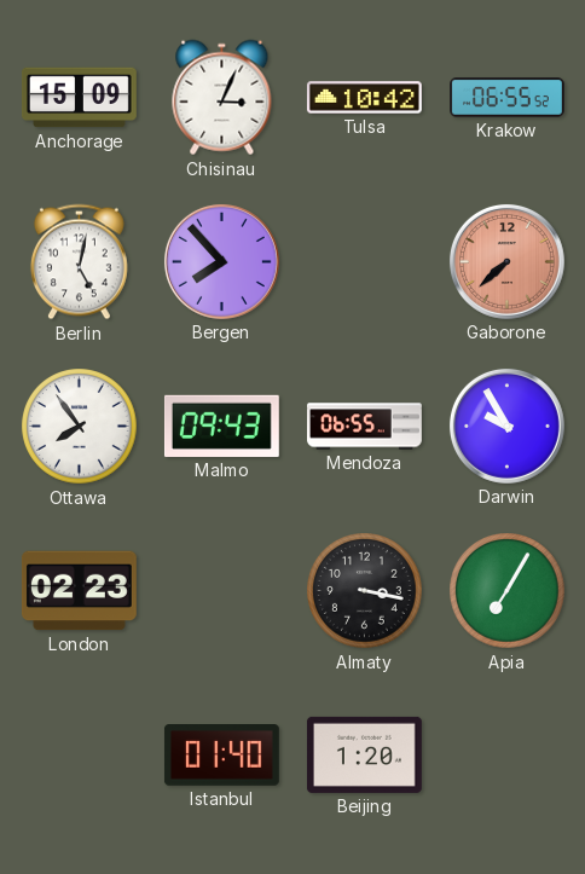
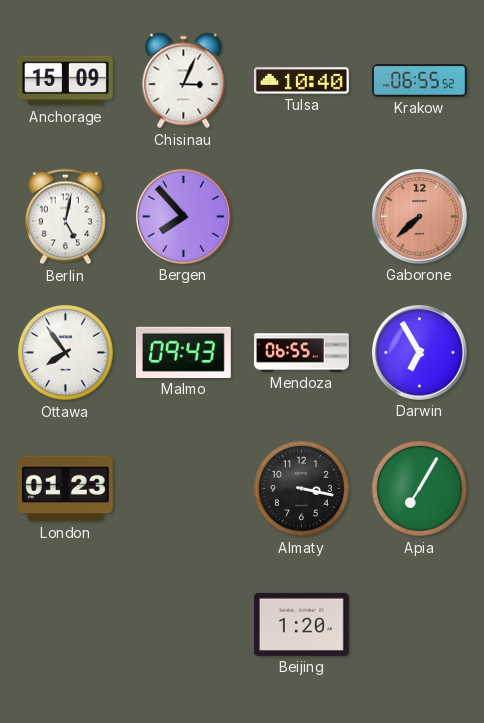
Tulsa: 10:42 -> 10:40 (301, 81)
Darwin: 9:55 -> 6:55 (419, 352)
London: 02:23 -> 01:23 (65, 489)
Istanbul: 01:40 -> none (221, 756)
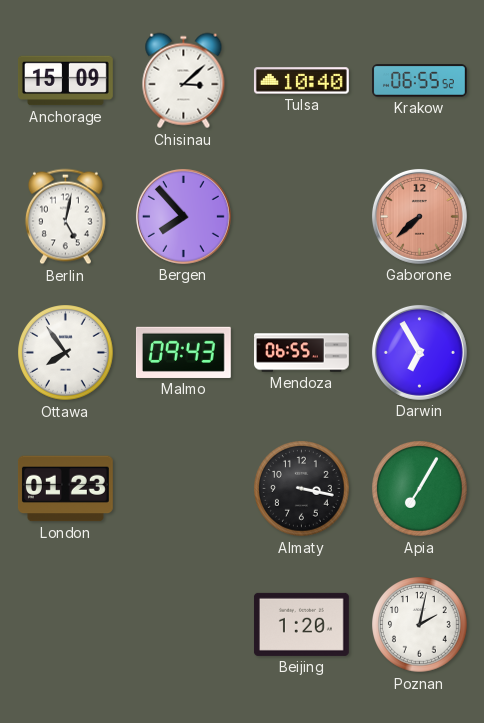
Chisinau: 3:04 -> 3:08 (184, 81)
Poznan: none -> 2:02 (420, 625)
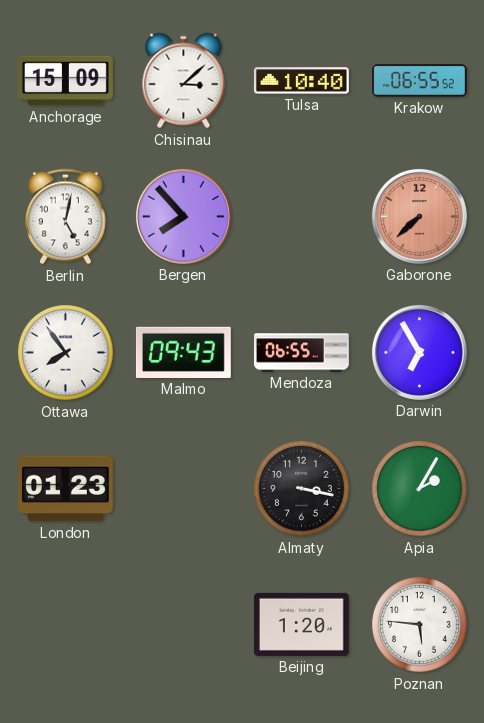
Apia: 7:05 -> 2:05 (420, 489)
Poznan: 2:02 -> 5:46 (420, 625)
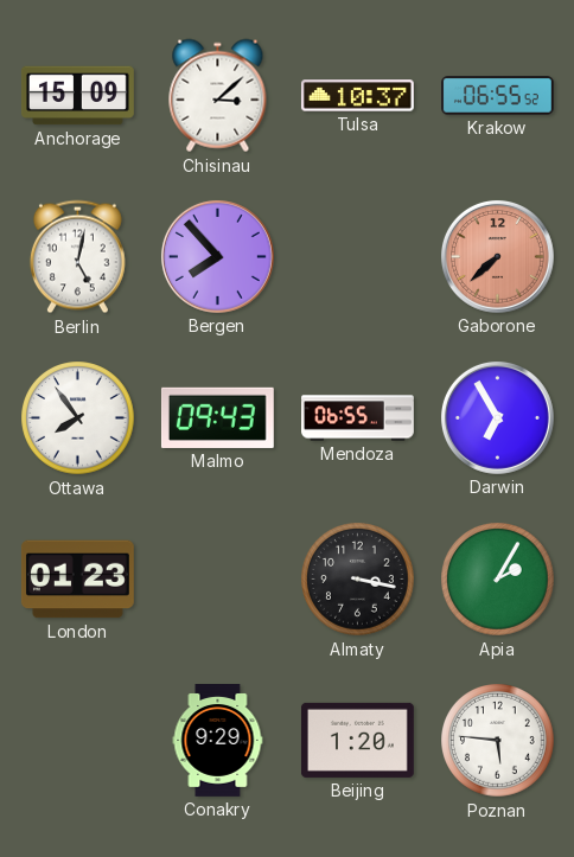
Tulsa: 10:40 -> 10:37 (357, 96)
Conakry: none -> 9:29 (218, 741)
